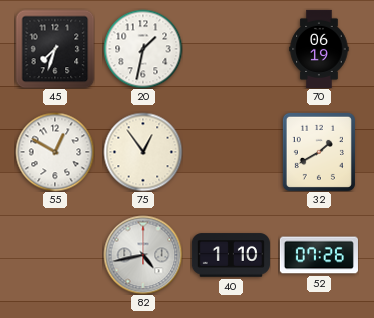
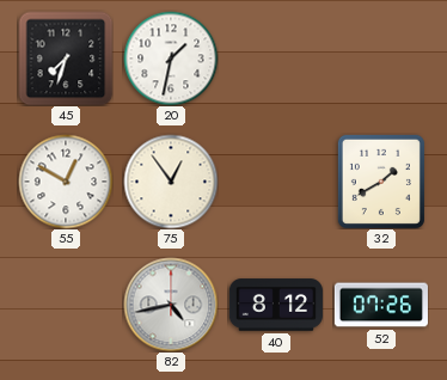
70: 06:19 -> none (319, 48)
40: 1:10 -> 8:12 (276, 305)
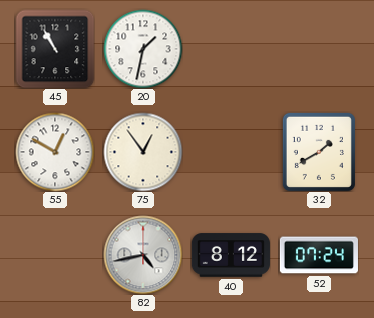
45: 7:33 -> 10:55 (55, 49)
52: 07:26 -> 07:24 (319, 255)
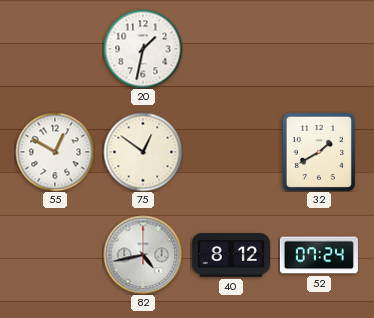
45: 10:55 -> none (55, 49)
75: 12:54 -> 12:51 (143, 152)
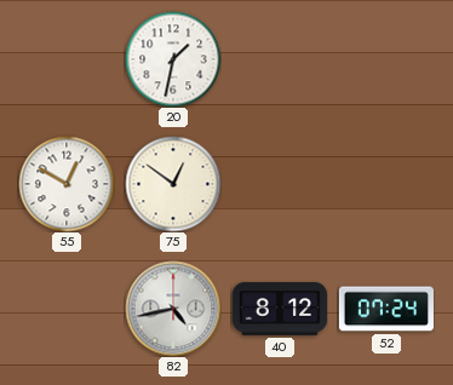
32: 1:40 -> none (319, 152)
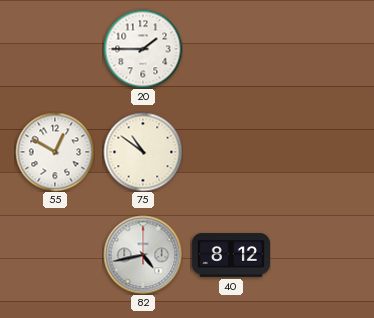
20: 1:32 -> 1:45 (143, 49)
75: 12:51 -> 10:51 (143, 152)
52: 07:24 -> none (386, 309)
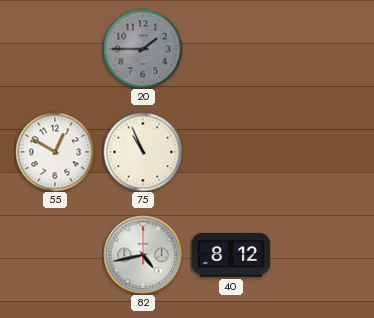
20 dial: white -> grey (143, 49)
75: 10:51 -> 10:56 (143, 152)
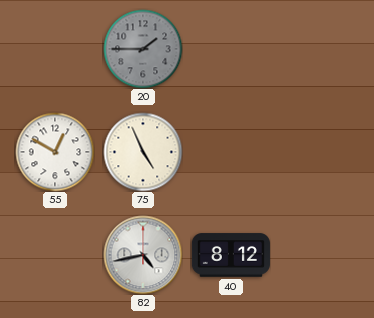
75: 10:56 -> 4:56 (143, 152)
